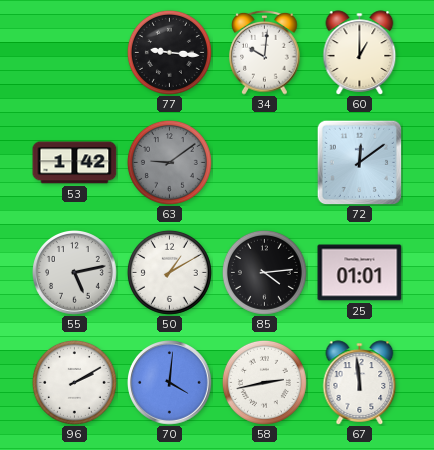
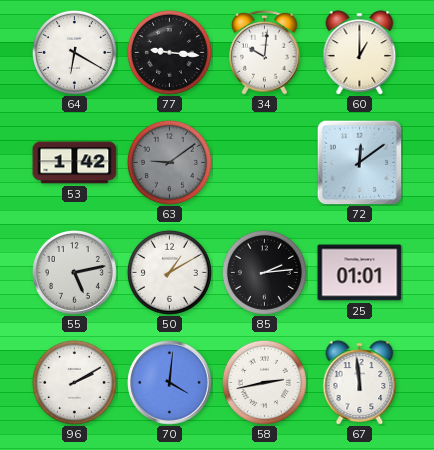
64: none -> 6:20 (74, 52)
85: 4:14 -> 2:14 (264, 272)
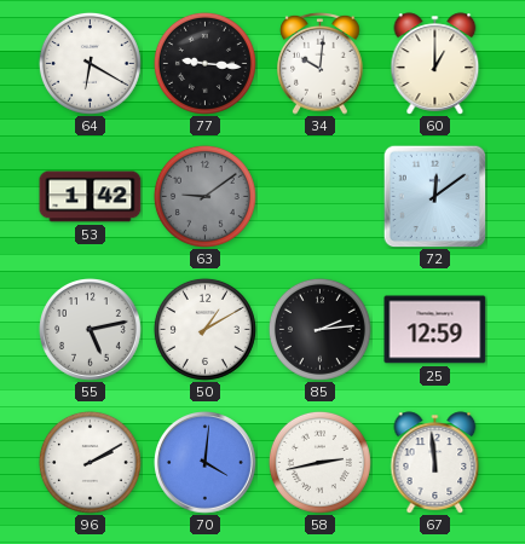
25: 01:01 -> 12:59 (435, 330)
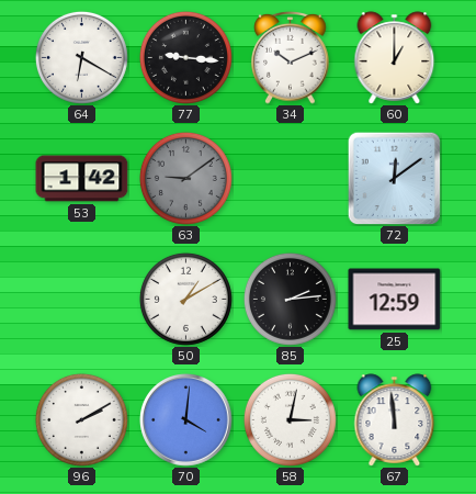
34: 10:01 -> 10:11 (291, 57)
55: 5:13 -> none (91, 330)
58: 2:43 -> 3:02 (290, 419)
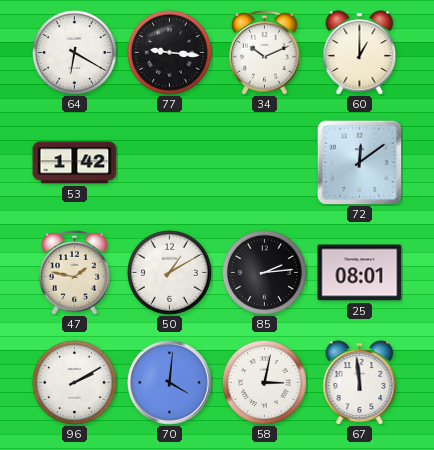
63: 9:09 -> none (185, 178)
47: none -> 1:47 (75, 272)
25: 12:59 -> 08:01 (360, 273)
